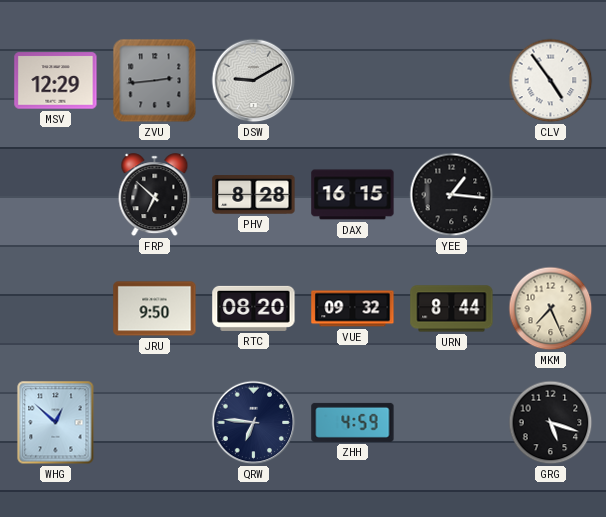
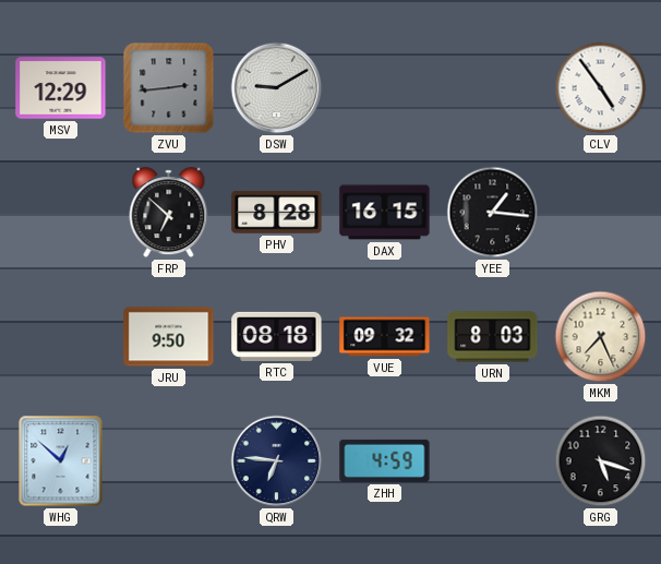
RTC: 08:20 -> 08:18 (277, 336)
URN: 8:44 -> 8:03 (493, 337)
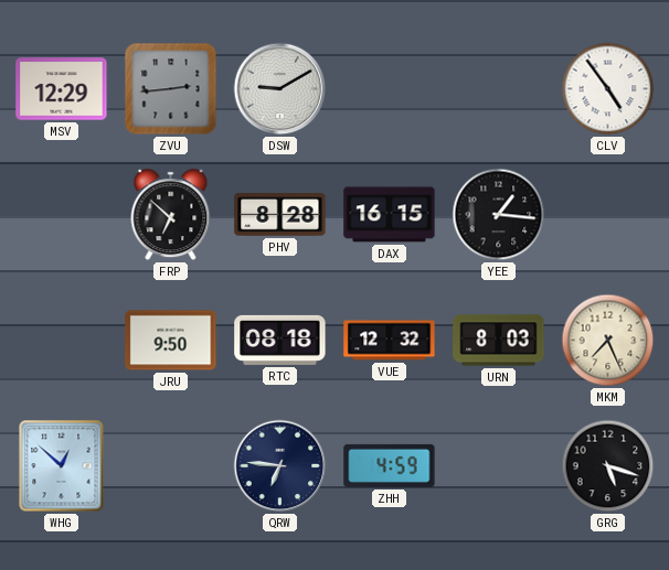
VUE: 09:32 -> 12:32 (390, 341)
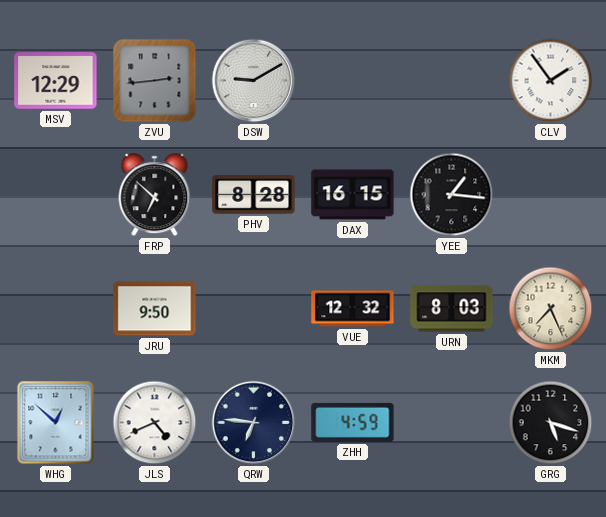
CLV: 4:54 -> 1:54 (551, 81)
RTC: 08:18 -> none (280, 340)
JLS: none -> 4:41 (155, 423)
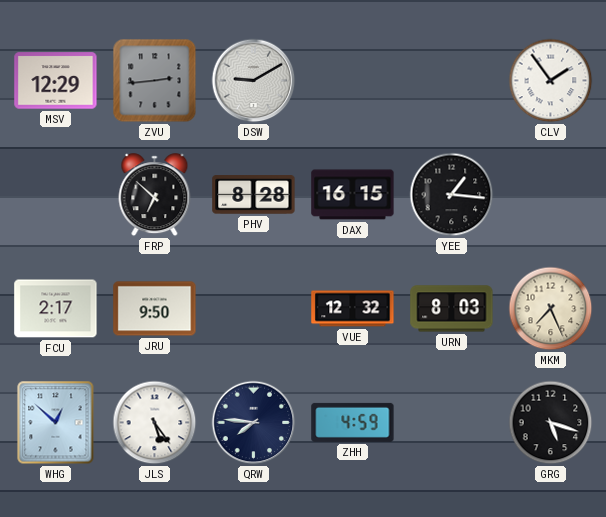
FCU: none -> 2:17 (56, 309)
JLS: 4:41 -> 5:24 (155, 423)
QRW: 6:46 -> 7:46 (254, 423)
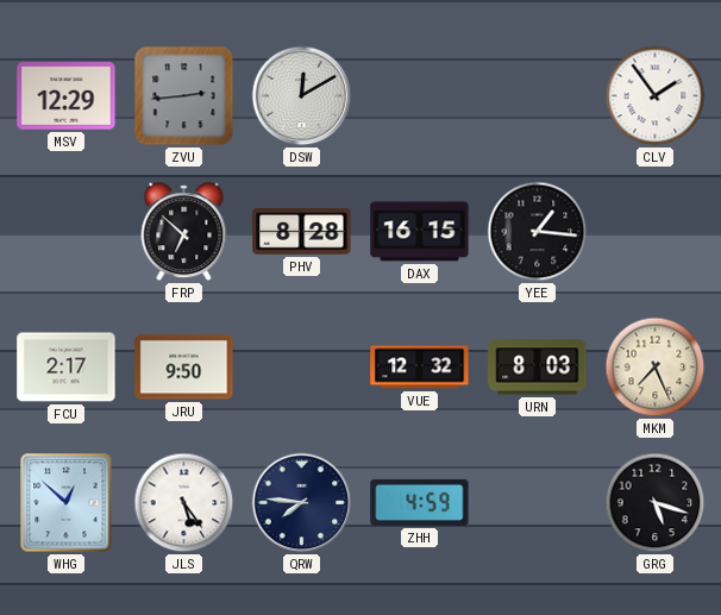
DSW: 9:10 -> 12:10 (302, 96)
